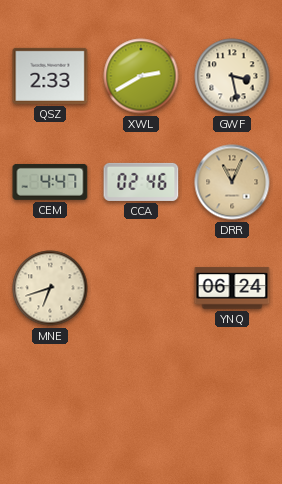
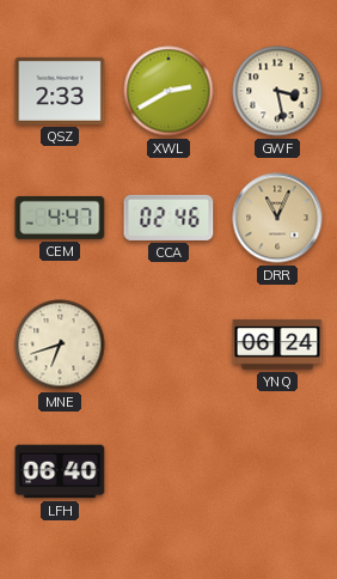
LFH: none -> 06:40 (60, 471)
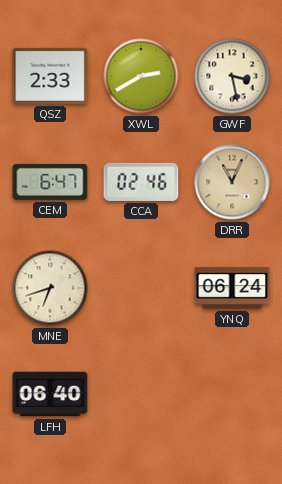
CEM: 4:47 -> 6:47 (50, 182)
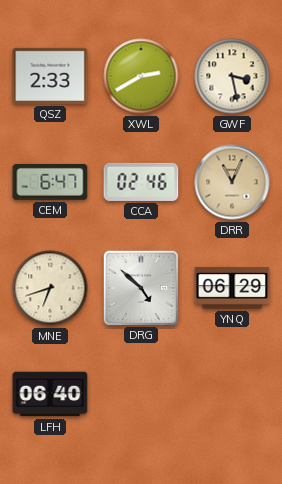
DRG: none -> 4:52 (140, 287)
YNQ: 06:24 -> 06:29 (232, 288)
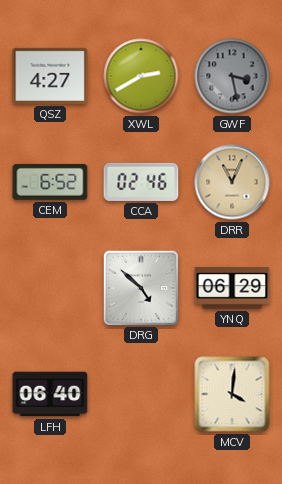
QSZ: 2:33 -> 4:27 (50, 76)
GWF dial: cream -> grey (232, 76)
CEM: 6:47 -> 6:52 (50, 182)
MNE: 6:42 -> none (50, 288)
MCV: none -> 4:01 (232, 394)
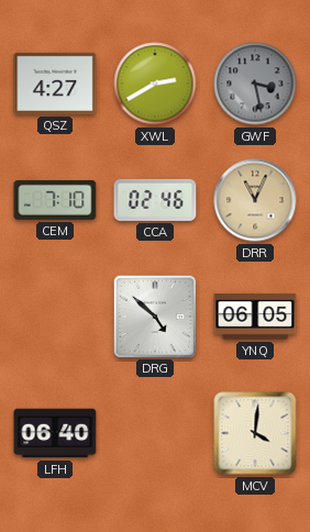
CEM: 6:52 -> 7:10 (55, 200)
YNQ: 06:29 -> 06:05 (255, 317)
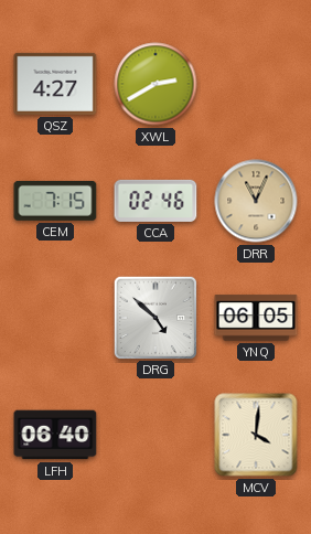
GWF: 3:28 -> none (255, 84)
CEM: 7:10 -> 7:15 (55, 201)
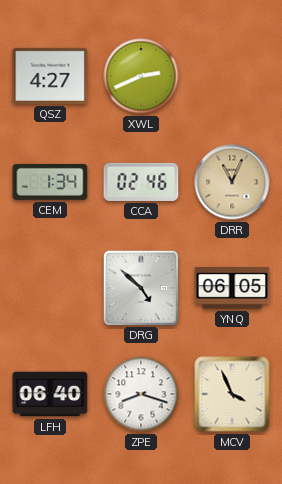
XWL: 2:40 -> 2:41 (141, 76)
CEM: 7:15 -> 1:34 (50, 182)
ZPE: none -> 8:18 (141, 394)
MCV: 4:01 -> 3:56 (232, 394)
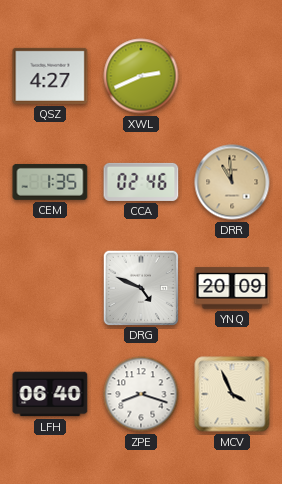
CEM: 1:34 -> 1:35 (50, 182)
DRR: 11:04 -> 10:59 (232, 182)
DRG: 4:52 -> 4:49 (140, 287)
YNQ: 06:05 -> 20:09 (232, 288)
